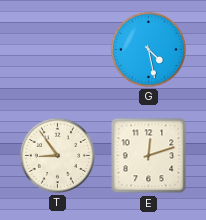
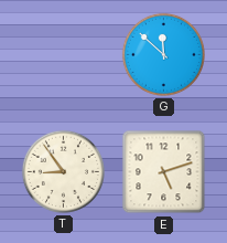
G: 4:28 -> 11:52 (163, 54)
E: 12:12 -> 5:12 (164, 172)
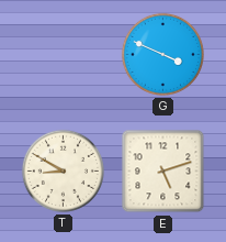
G: 11:52 -> 3:49 (162, 54)
T: 8:54 -> 8:50 (63, 170)
